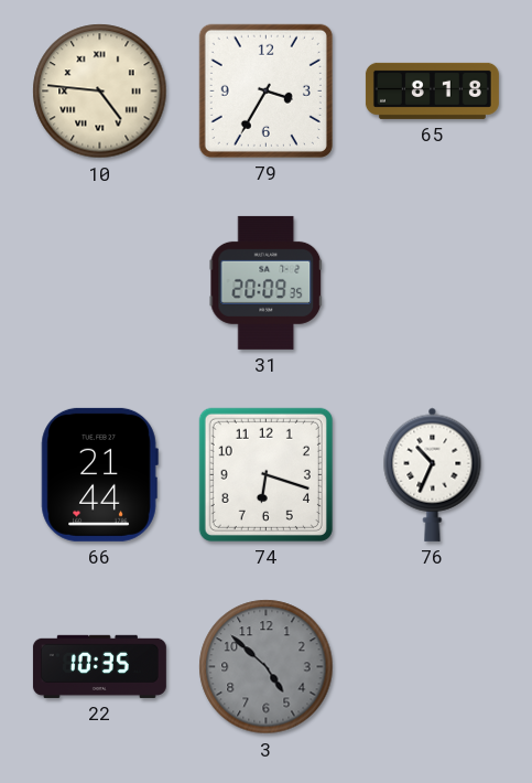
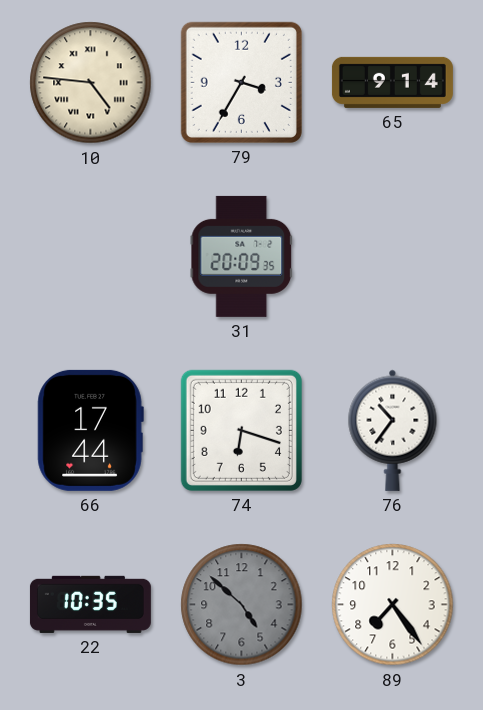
65: 8:18 -> 9:14 (392, 82)
66: 21:44 -> 17:44 (90, 430)
76: 10:34 -> 10:36 (393, 430)
89: none -> 7:24 (393, 605)
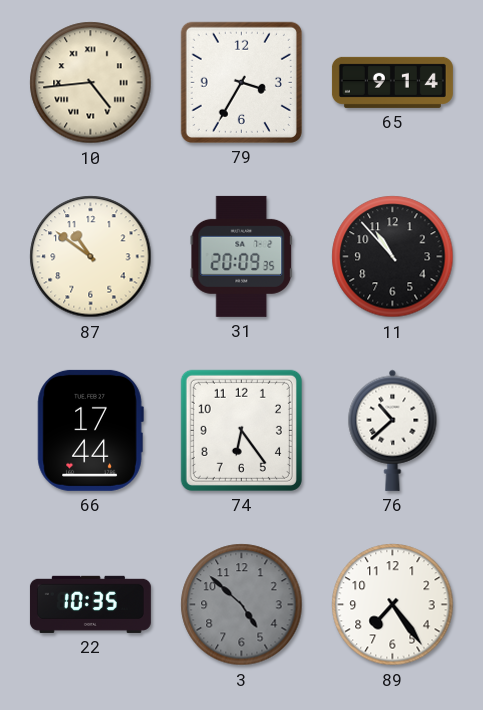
10: 4:46 -> 4:44 (91, 83)
87: none -> 10:51 (91, 257)
11: none -> 10:53 (393, 257)
74: 6:18 -> 6:24 (241, 430)
76: 10:36 -> 10:38 (393, 430)
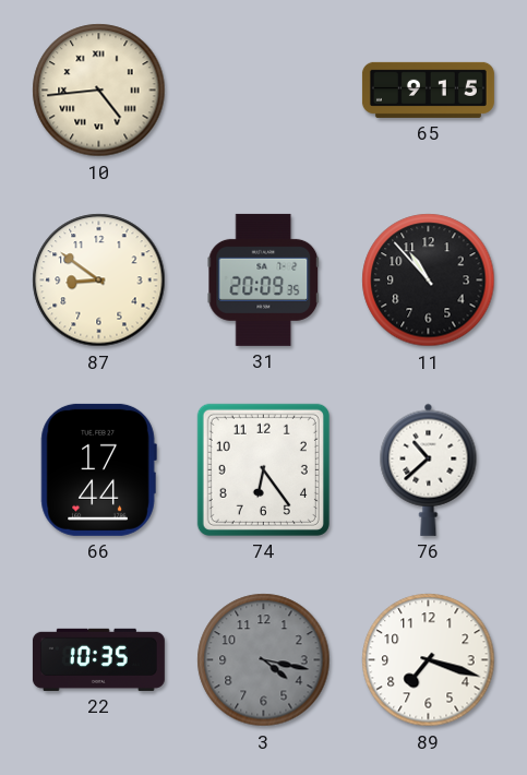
79: 3:35 -> none (241, 82)
65: 9:14 -> 9:15 (428, 90)
87: 10:51 -> 8:51 (99, 281)
3: 4:52 -> 4:17 (264, 660)
89: 7:24 -> 7:18 (429, 660)
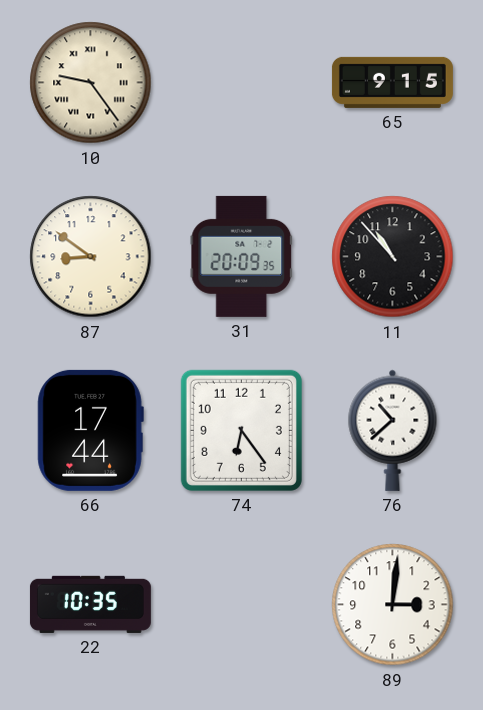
10: 4:44 -> 9:24 (91, 83)
3: 4:17 -> none (264, 660)
89: 7:18 -> 3:01 (393, 605)
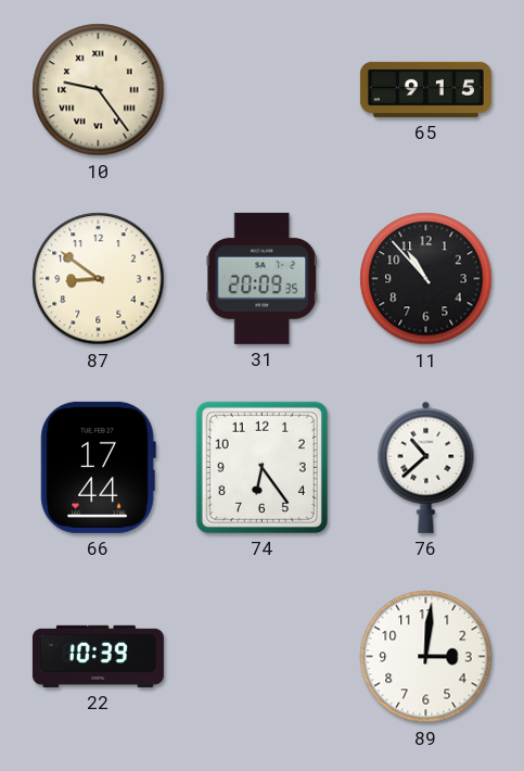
22: 10:35 -> 10:39 (98, 656)
